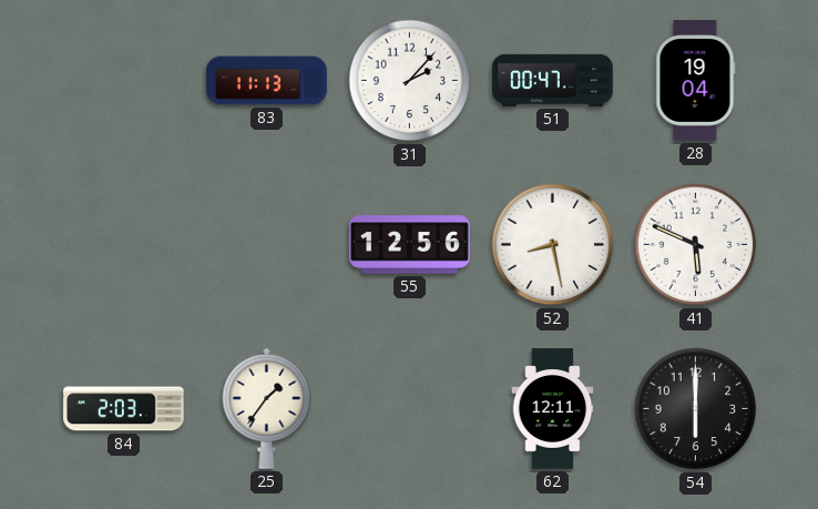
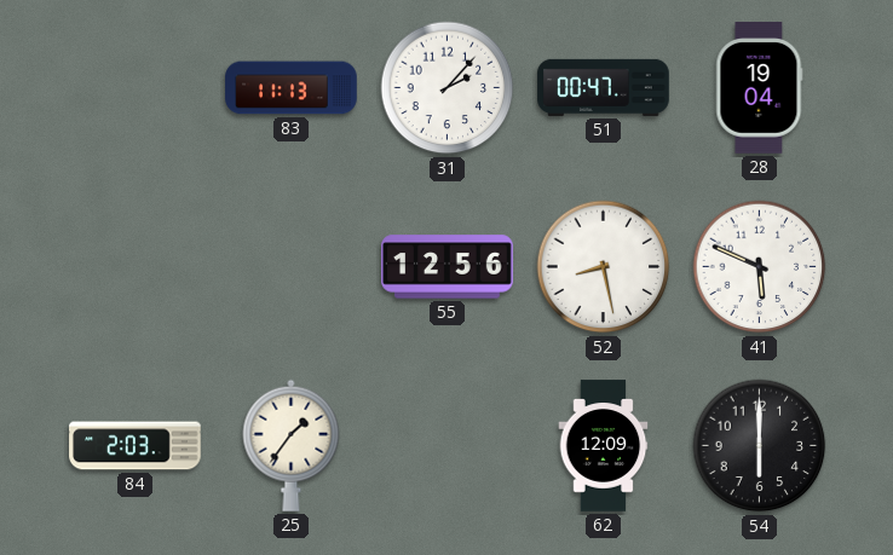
62: 12:11 -> 12:09 (604, 446)
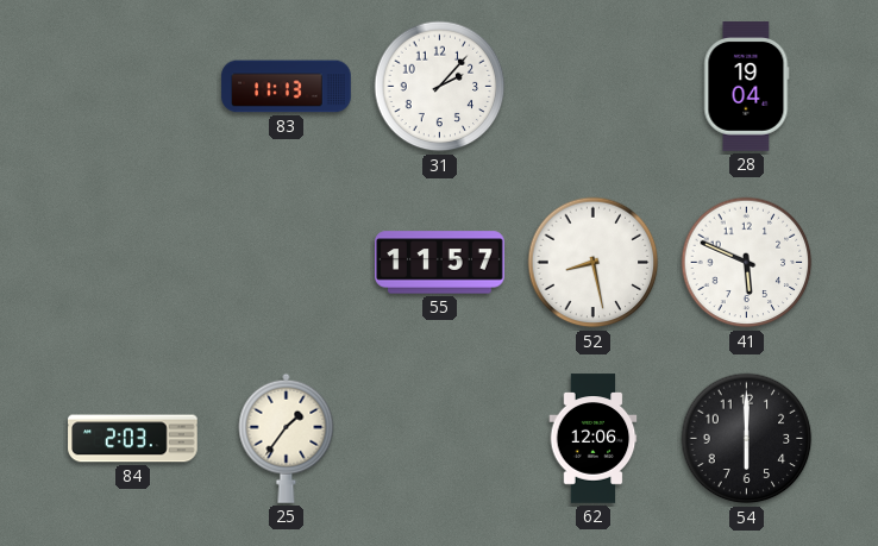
51: 00:47 -> none (604, 87)
55: 12:56 -> 11:57 (440, 263)
62: 12:09 -> 12:06 (594, 439)
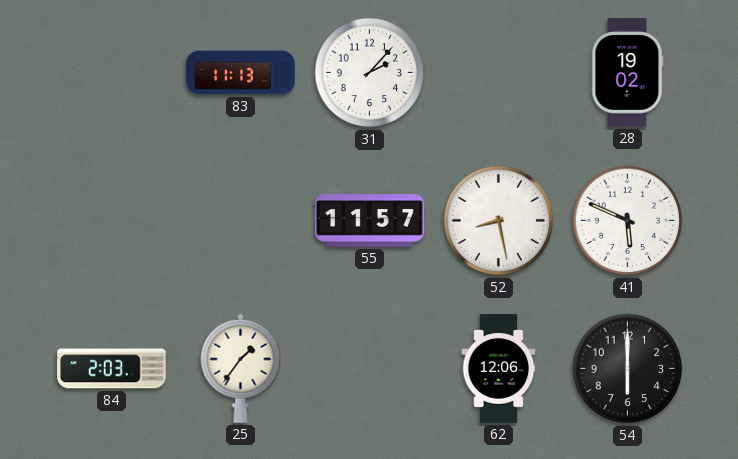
28: 19:04 -> 19:02 (628, 73)
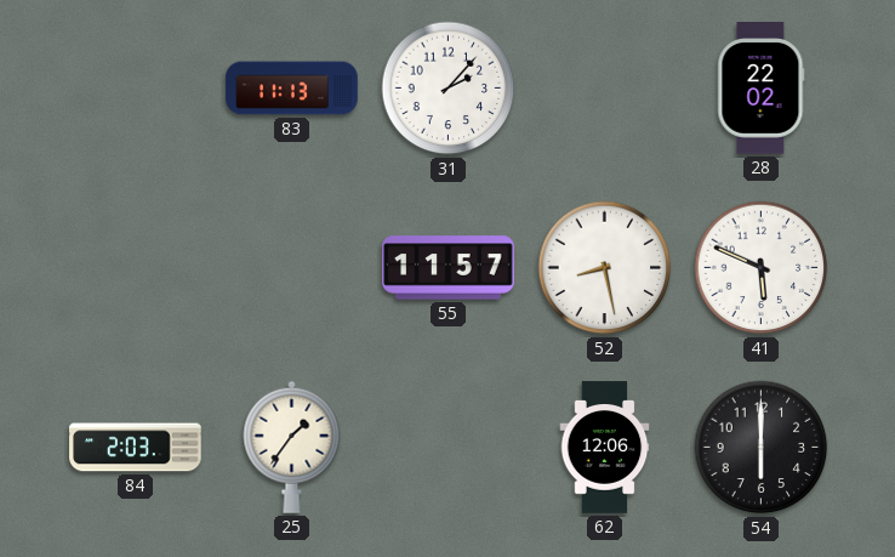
28: 19:02 -> 22:02 (762, 89)
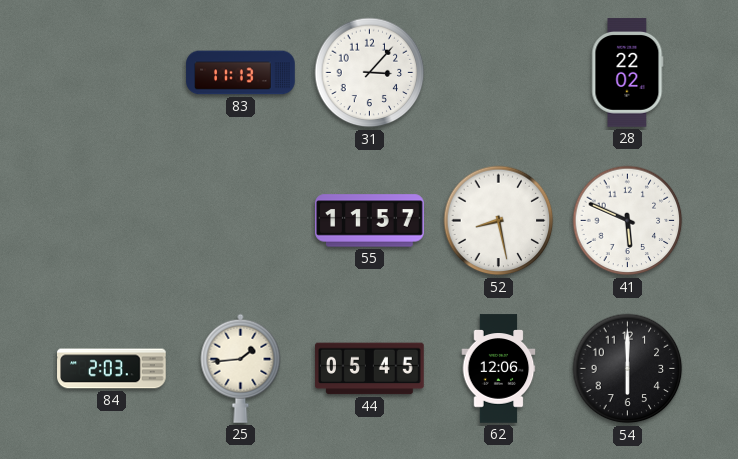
31: 2:07 -> 3:07 (370, 73)
25: 1:36 -> 1:44 (241, 368)
44: none -> 05:45 (370, 369)
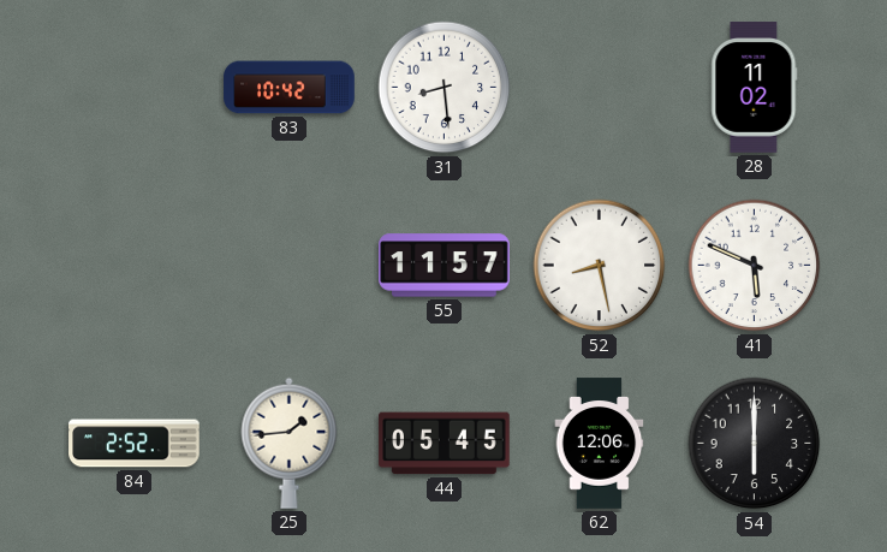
83: 11:13 -> 10:42 (290, 88)
31: 3:07 -> 8:29 (445, 88)
28: 22:02 -> 11:02 (755, 88)
84: 2:03 -> 2:52 (135, 444)
